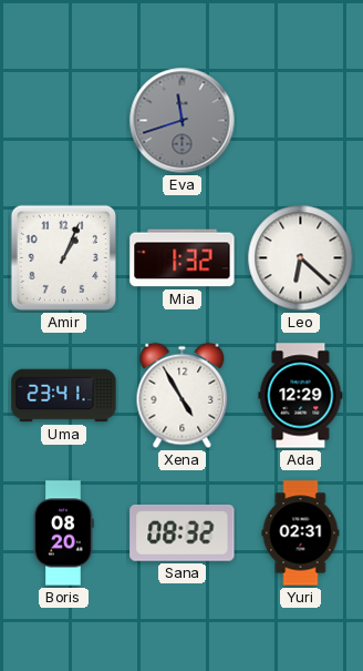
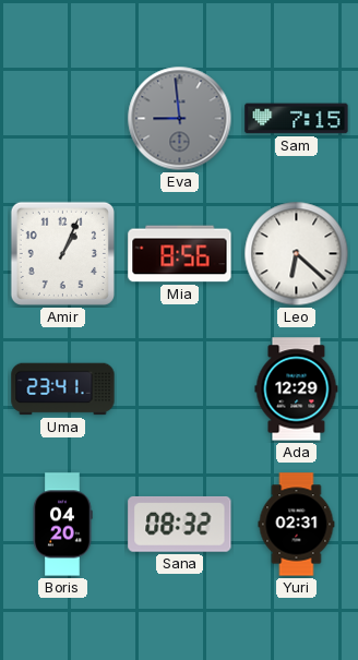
Eva: 11:42 -> 8:59 (180, 119)
Sam: none -> 7:15 (297, 119)
Mia: 1:32 -> 8:56 (180, 254)
Xena: 4:55 -> none (183, 396)
Boris: 08:20 -> 04:20 (62, 525)
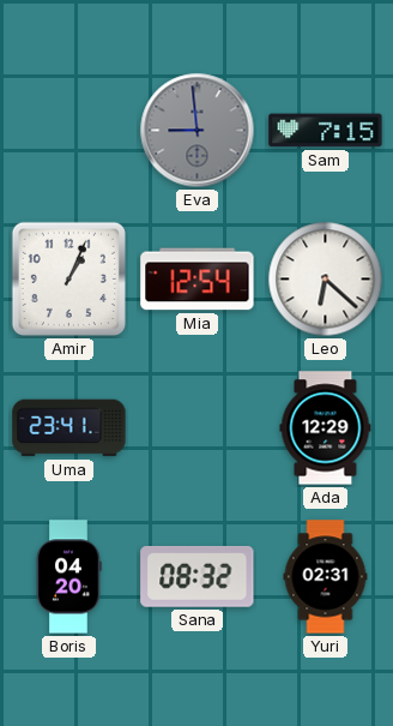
Mia: 8:56 -> 12:54 (198, 280)
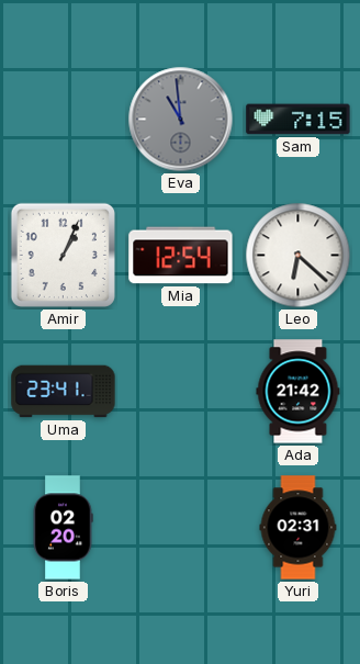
Eva: 8:59 -> 10:59 (181, 120)
Ada: 12:29 -> 21:42 (299, 392)
Boris: 04:20 -> 02:20 (63, 528)
Sana: 08:32 -> none (198, 576)
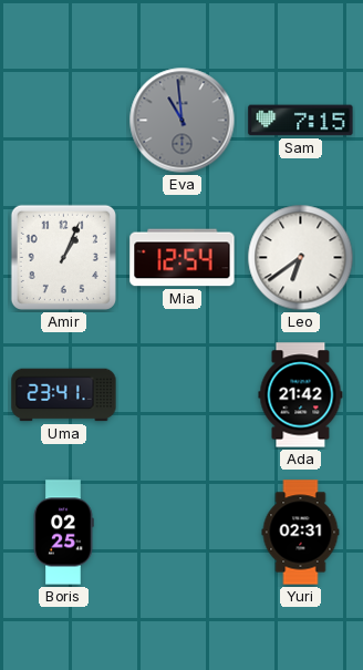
Leo: 6:22 -> 6:39 (301, 258)
Boris: 02:20 -> 02:25 (63, 533)
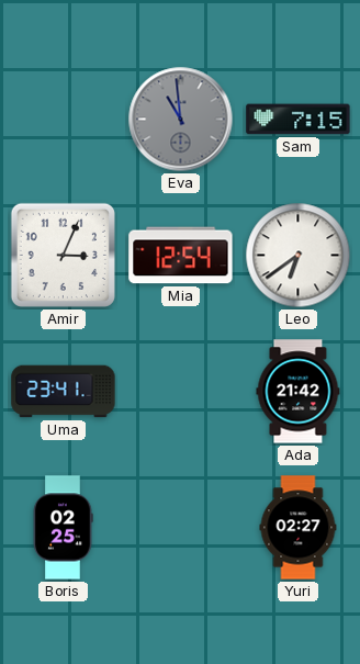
Amir: 1:04 -> 3:04 (63, 255)
Yuri: 02:31 -> 02:27 (299, 528)
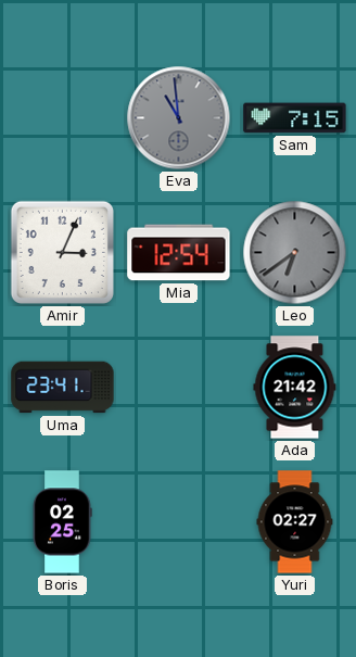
Leo dial: white -> grey (295, 253)
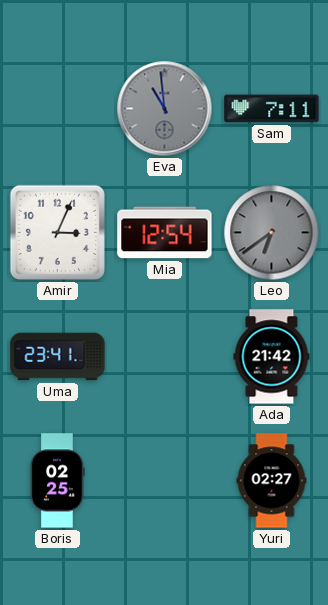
Sam: 7:15 -> 7:11 (272, 109)
